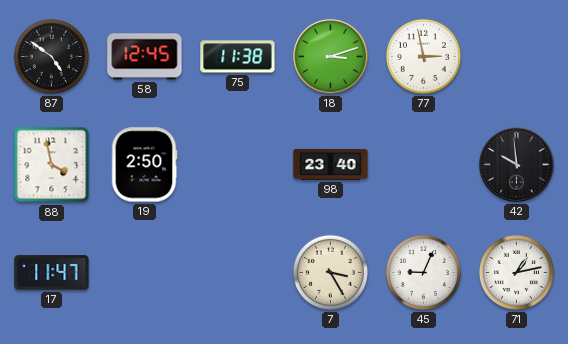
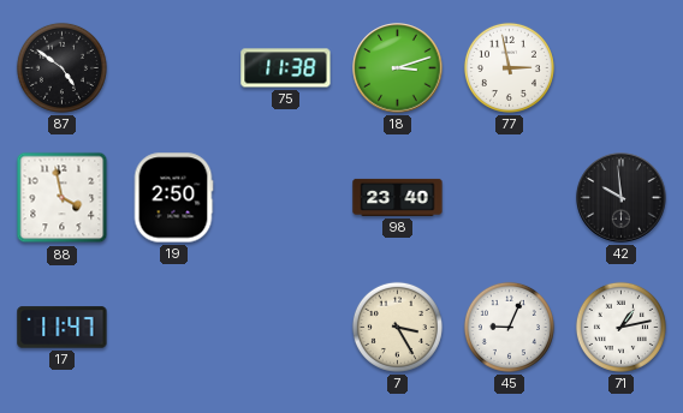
58: 12:45 -> none (145, 57)
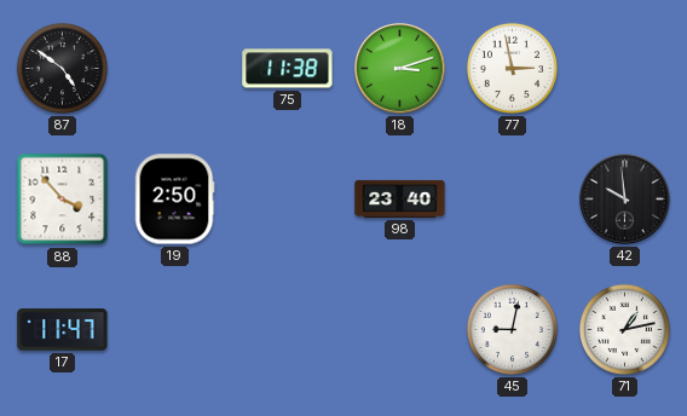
88: 3:58 -> 3:53 (63, 200)
7: 3:25 -> none (397, 327)
45: 9:04 -> 9:02 (512, 329)
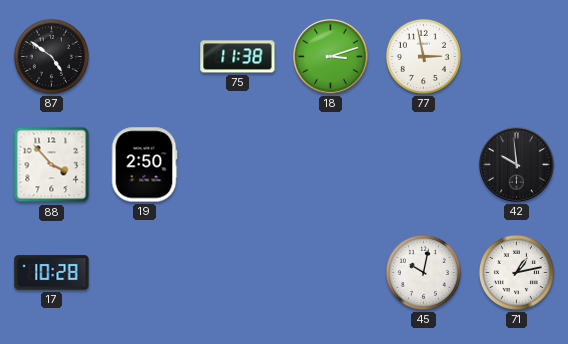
98: 23:40 -> none (400, 198)
17: 11:47 -> 10:28 (52, 273)
45: 9:02 -> 10:02 (423, 272)
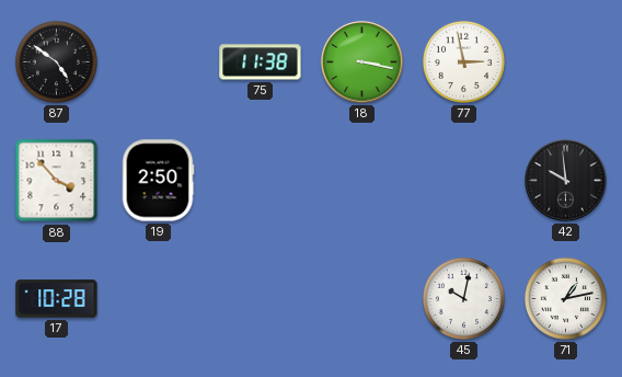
18: 3:12 -> 3:17 (362, 62)
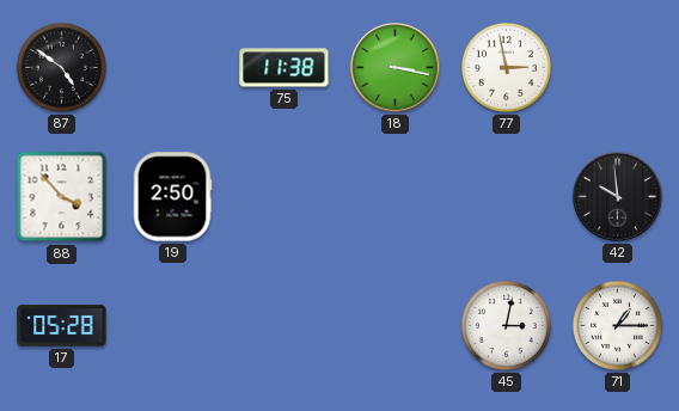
17: 10:28 -> 05:28 (62, 326)
45: 10:02 -> 3:02 (506, 325)
71: 1:13 -> 1:15 (617, 325)
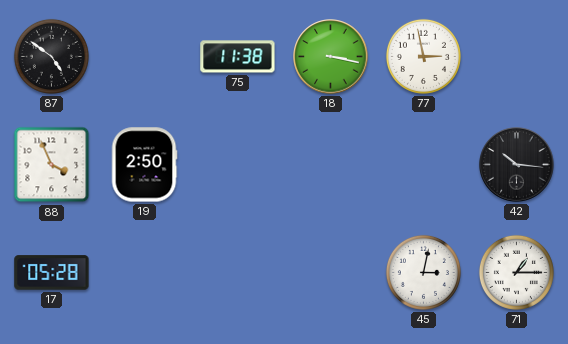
88: 3:53 -> 3:56 (52, 165)
42: 9:59 -> 10:16 (517, 165)
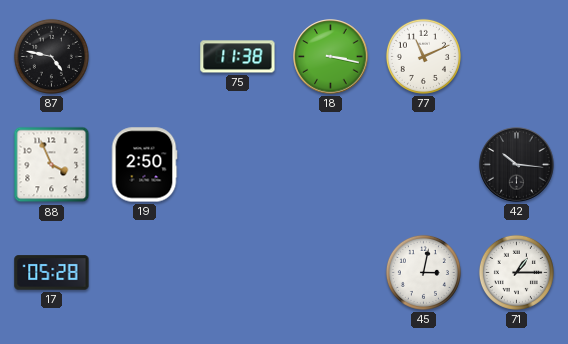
87: 4:51 -> 4:47 (51, 56)
77: 2:58 -> 11:11 (423, 56)
